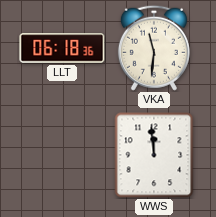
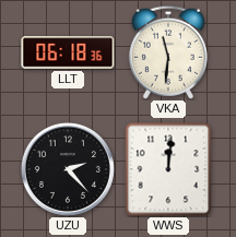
UZU: none -> 2:23 (68, 169)
WWS: 11:59 -> 12:01 (168, 169)
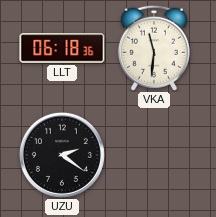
UZU: 2:23 -> 2:21 (62, 155)
WWS: 12:01 -> none (168, 169)
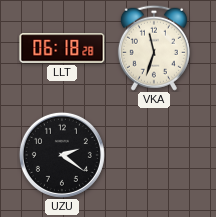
LLT: 06:18:36 -> 06:18:28 (62, 48)
VKA: 11:31 -> 11:33 (154, 48)
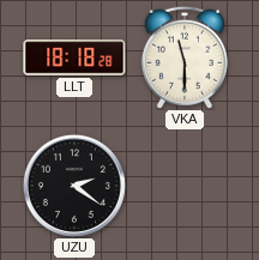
LLT: 06:18 -> 18:18 (74, 58)
VKA: 11:33 -> 11:30 (185, 58)
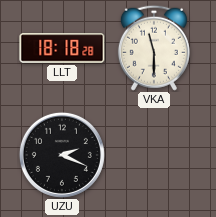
UZU: 2:21 -> 2:19 (62, 155)
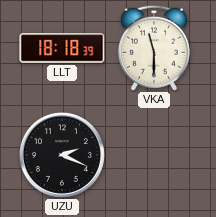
LLT: 18:18:28 -> 18:18:39 (62, 48)
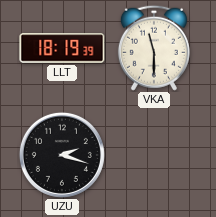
LLT: 18:18 -> 18:19 (62, 48)
UZU: 2:19 -> 2:18 (62, 155)
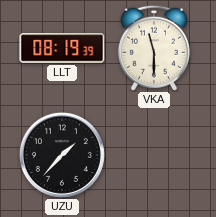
LLT: 18:19 -> 08:19 (62, 48)
UZU: 2:18 -> 1:37 (62, 155)
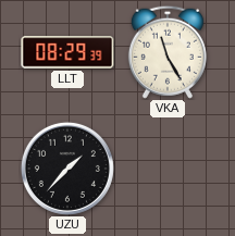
LLT: 08:19 -> 08:29 (67, 52)
VKA: 11:30 -> 11:25 (168, 52)
